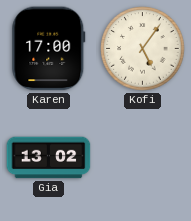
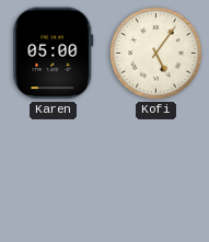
Karen: 17:00 -> 05:00 (54, 54)
Gia: 13:02 -> none (49, 158)
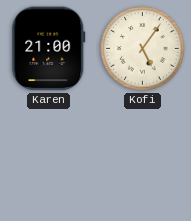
Karen: 05:00 -> 21:00 (49, 49)
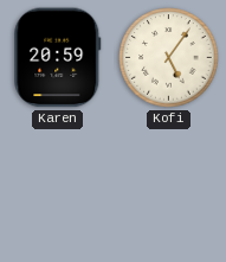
Karen: 21:00 -> 20:59 (58, 58)
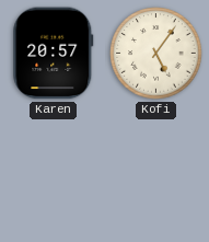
Karen: 20:59 -> 20:57 (54, 54)
